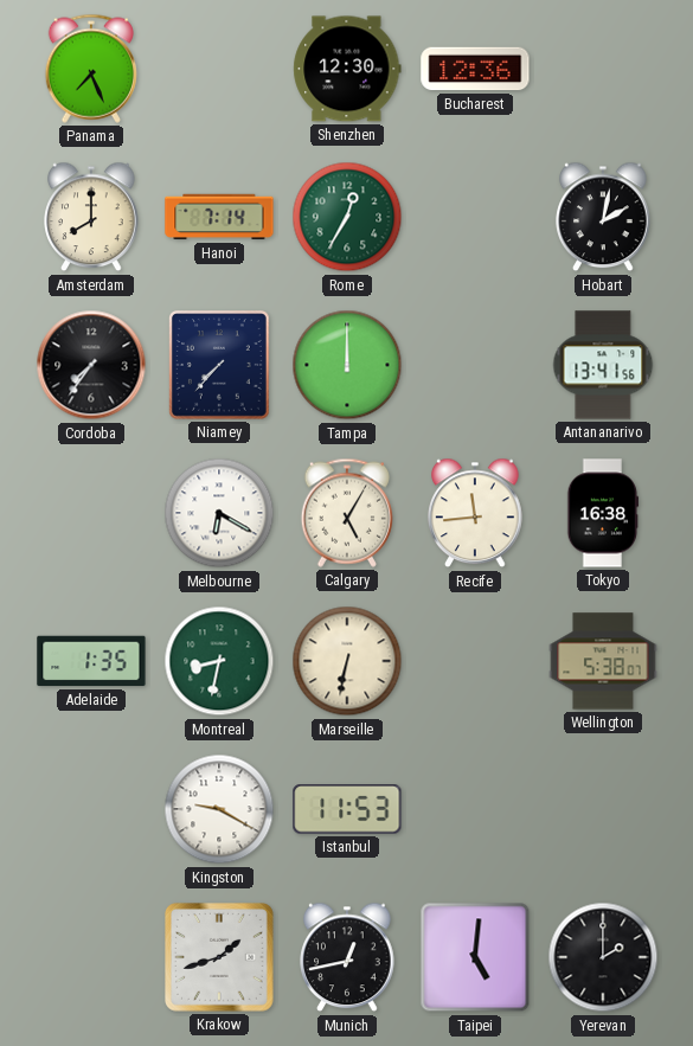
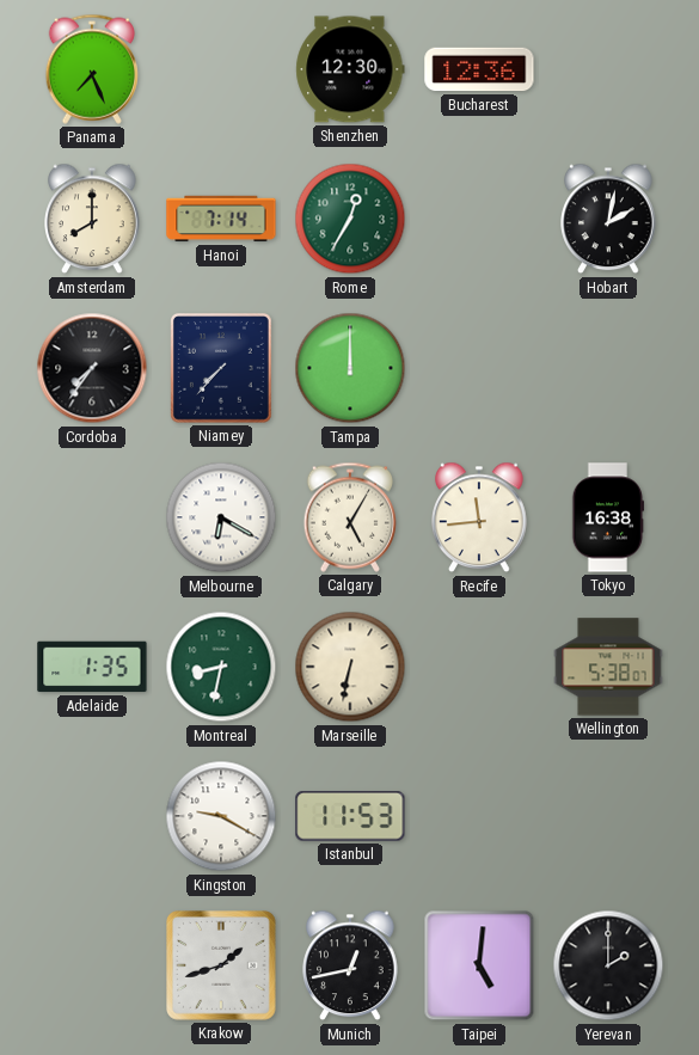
Antananarivo: 13:41 -> none (603, 365)
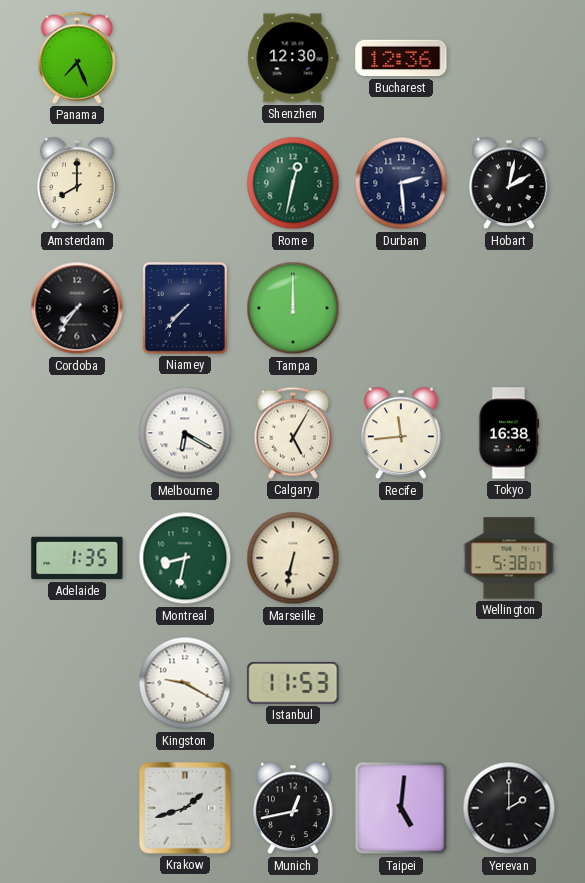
Hanoi: 7:14 -> none (221, 219)
Rome: 12:35 -> 12:32 (293, 183)
Durban: none -> 2:29 (401, 183)
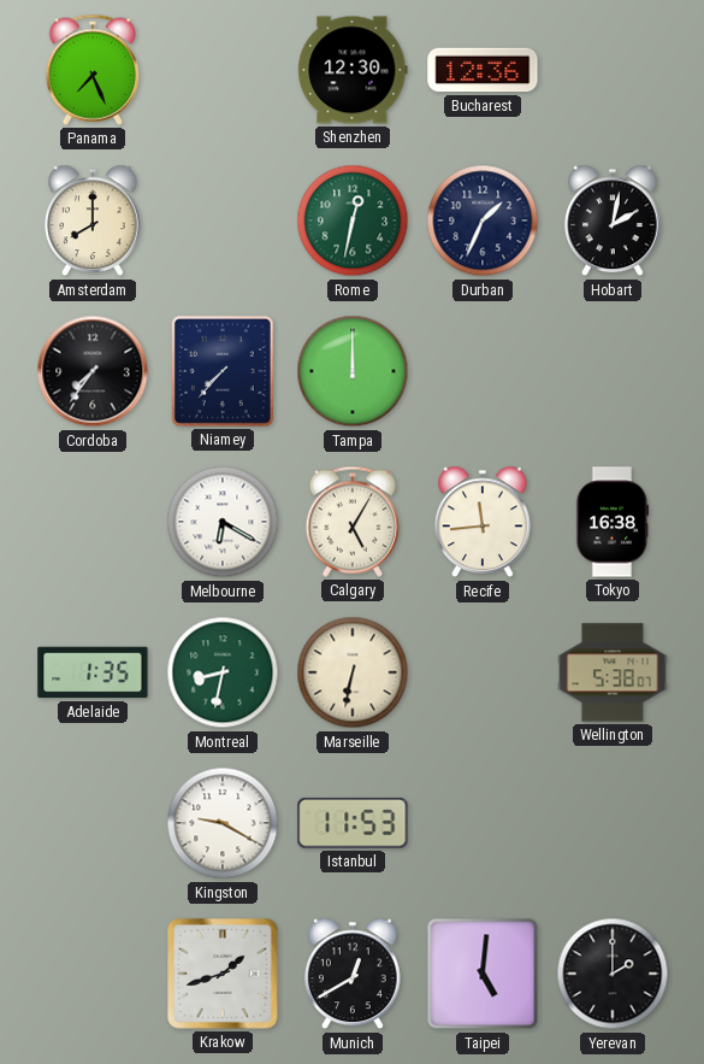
Durban: 2:29 -> 1:34 (483, 221)
Munich: 12:43 -> 12:40 (353, 974)
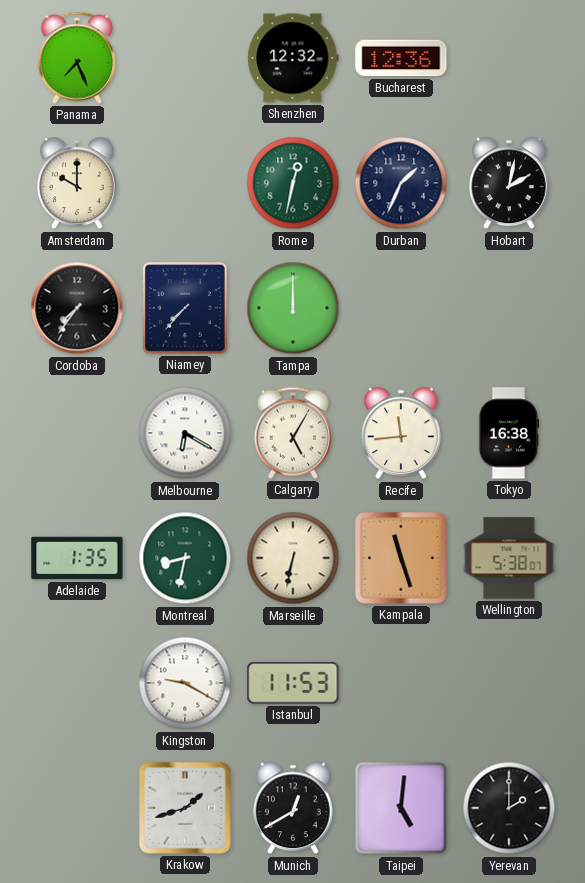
Shenzhen: 12:30 -> 12:32 (293, 58)
Amsterdam: 8:00 -> 10:00 (77, 183)
Kampala: none -> 11:27 (402, 559)
